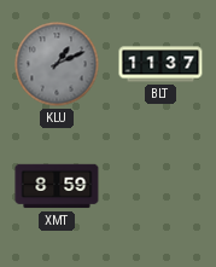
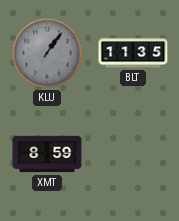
KLU: 1:11 -> 1:06 (47, 53)
BLT: 11:37 -> 11:35 (133, 53)
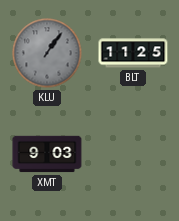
BLT: 11:35 -> 11:25 (133, 53)
XMT: 8:59 -> 9:03 (47, 154)
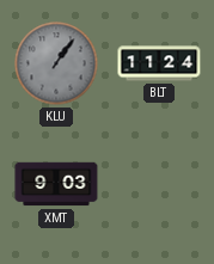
BLT: 11:25 -> 11:24 (159, 63)
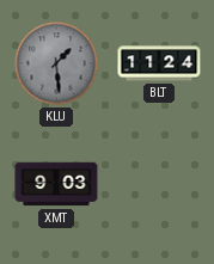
KLU: 1:06 -> 1:29 (56, 63)
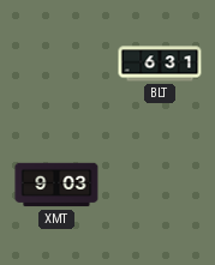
KLU: 1:29 -> none (56, 63)
BLT: 11:24 -> 6:31 (160, 64)
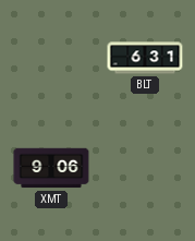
XMT: 9:03 -> 9:06 (51, 168)
